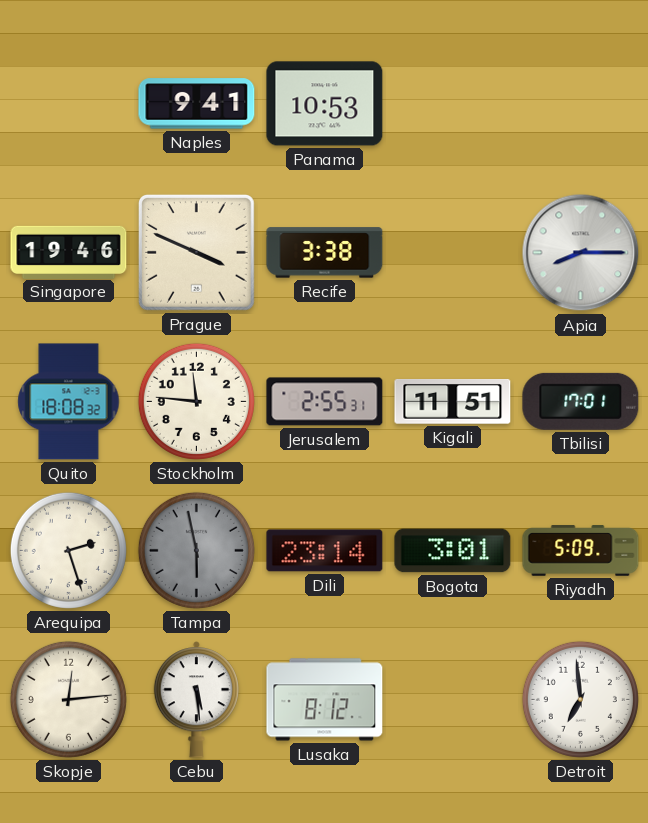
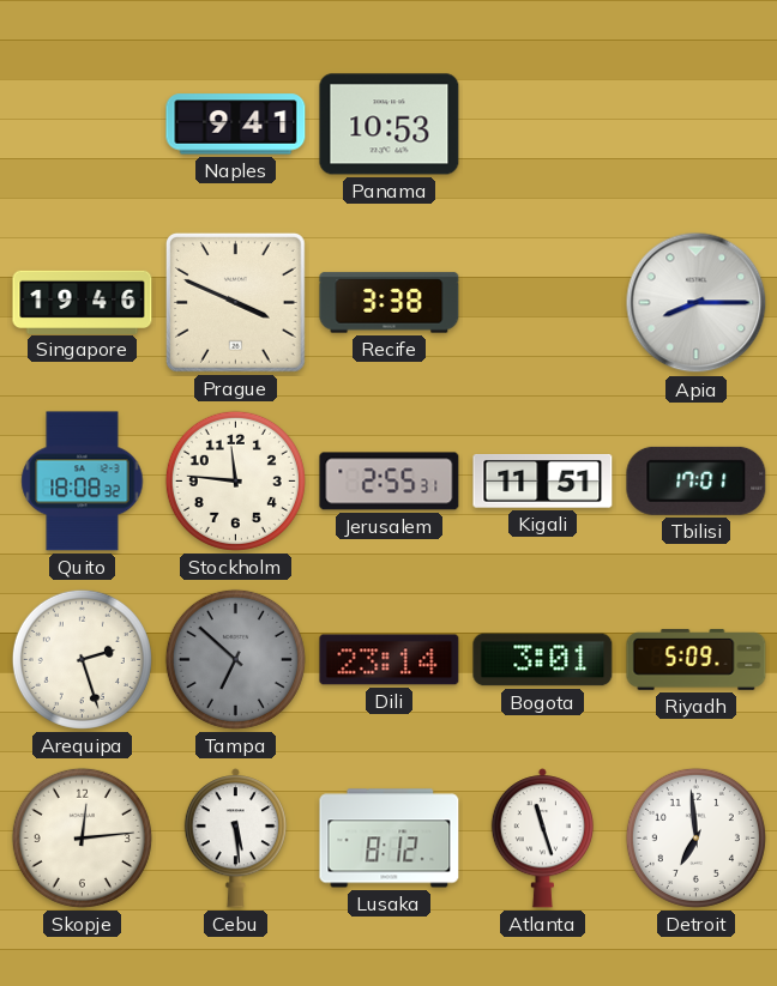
Tampa: 5:58 -> 6:52 (235, 659)
Atlanta: none -> 11:27 (542, 839)
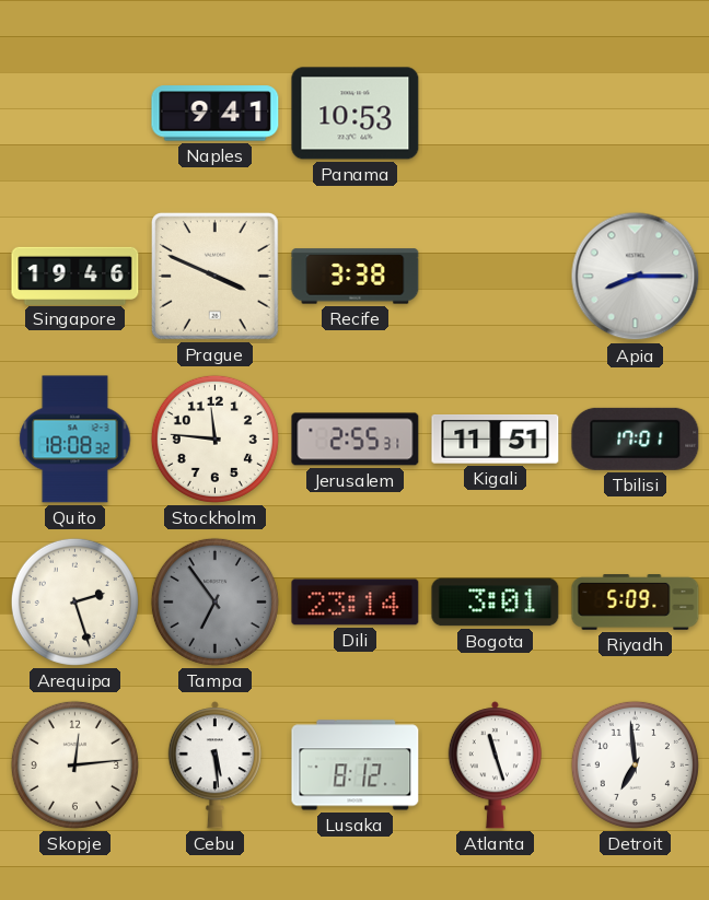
Tampa: 6:52 -> 6:54 (214, 601)
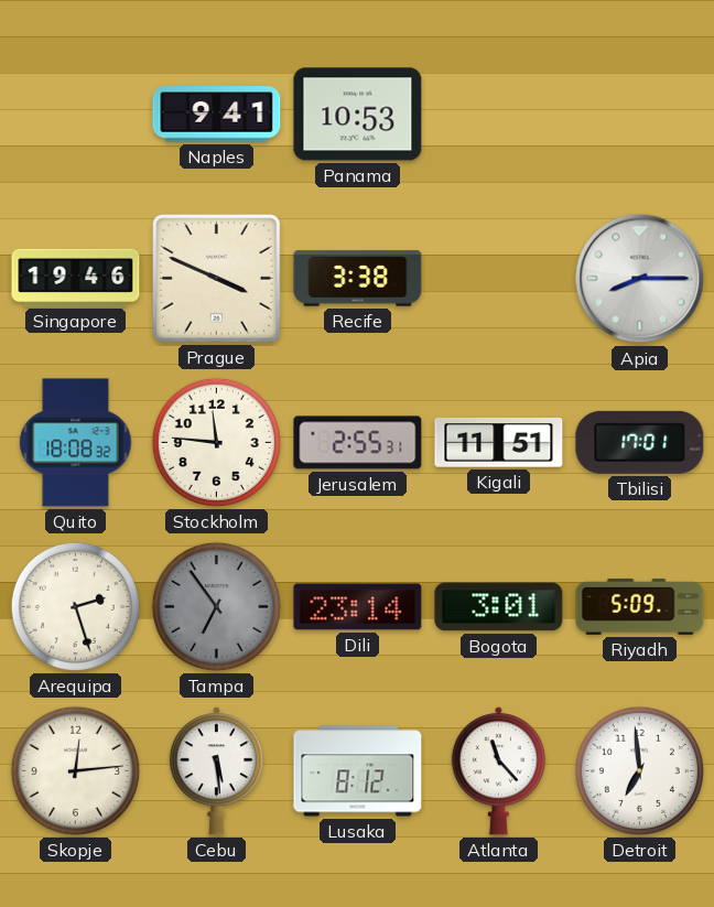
Atlanta: 11:27 -> 11:23 (498, 771)
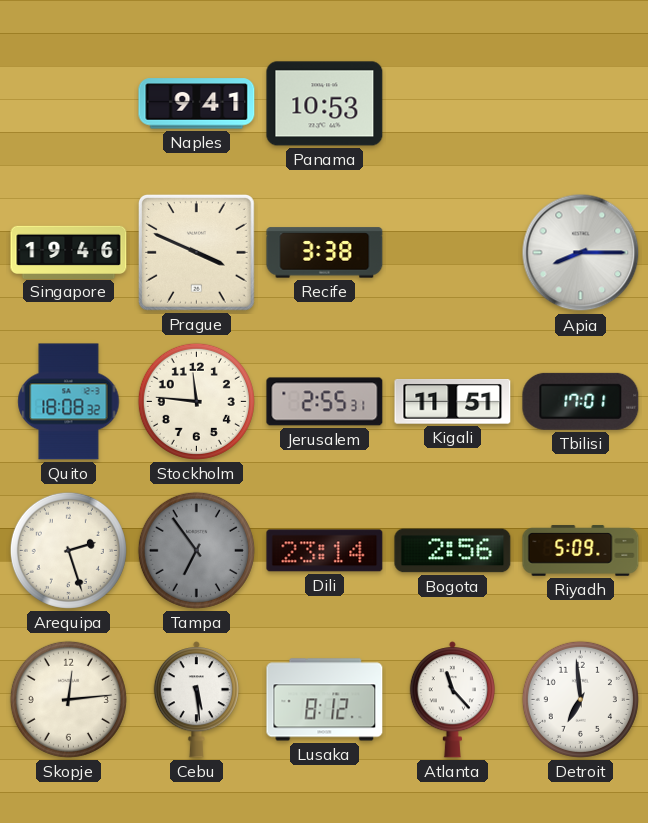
Bogota: 3:01 -> 2:56 (453, 551)
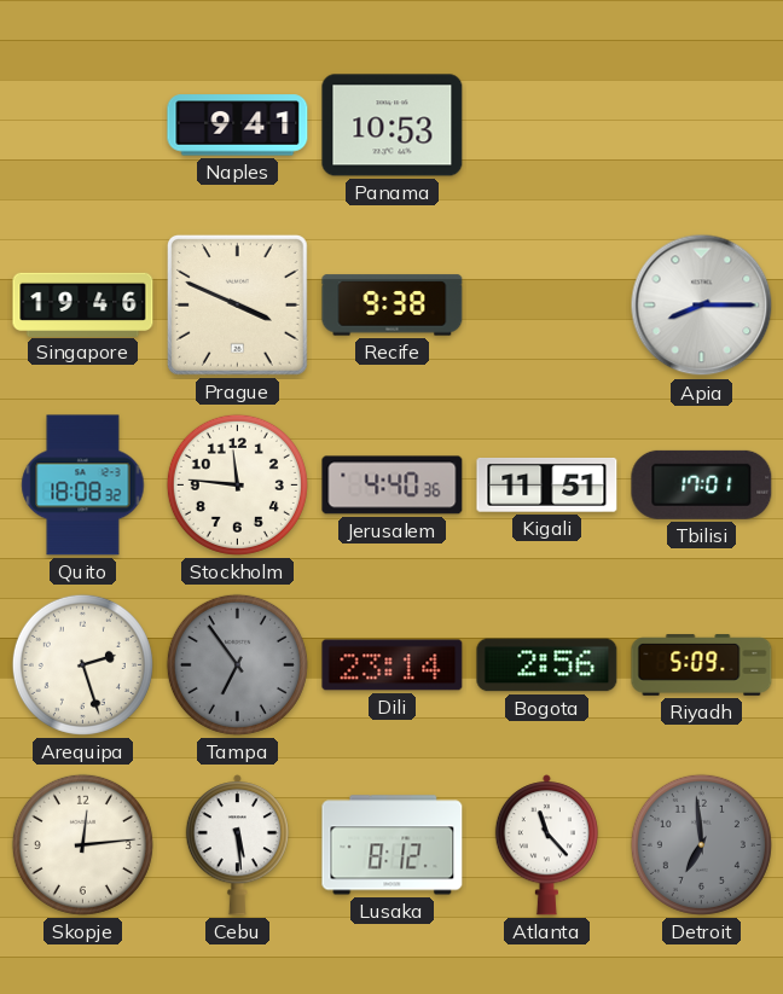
Recife: 3:38 -> 9:38 (393, 306)
Jerusalem: 2:55 -> 4:40 (393, 486)
Detroit dial: white -> grey (701, 844)
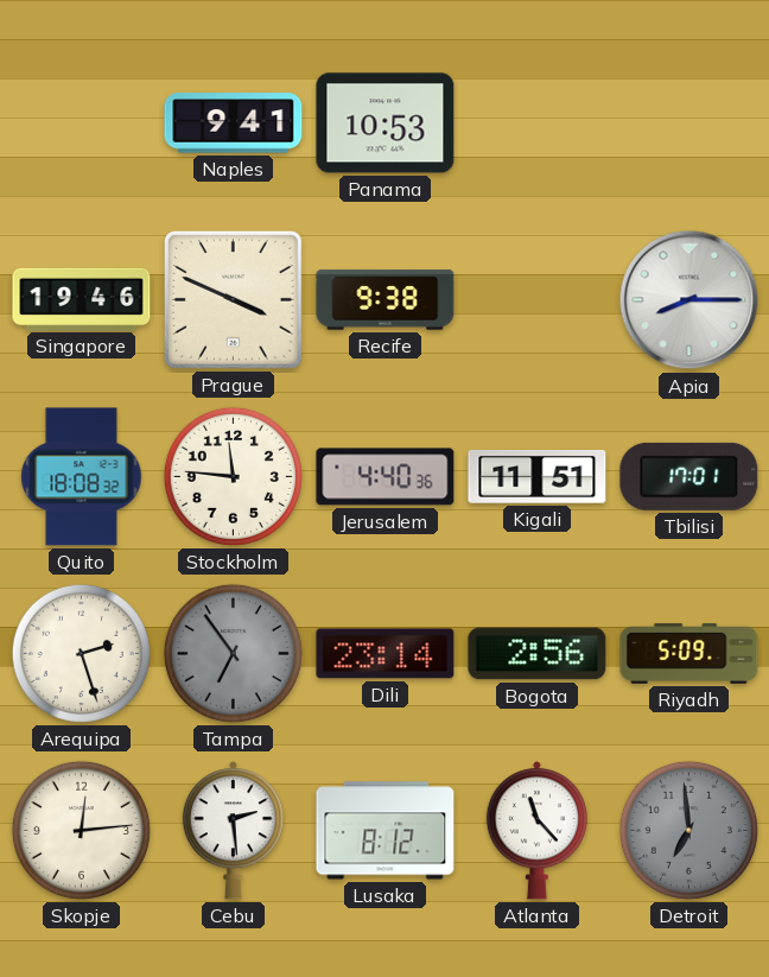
Cebu: 5:29 -> 2:29 (233, 831)
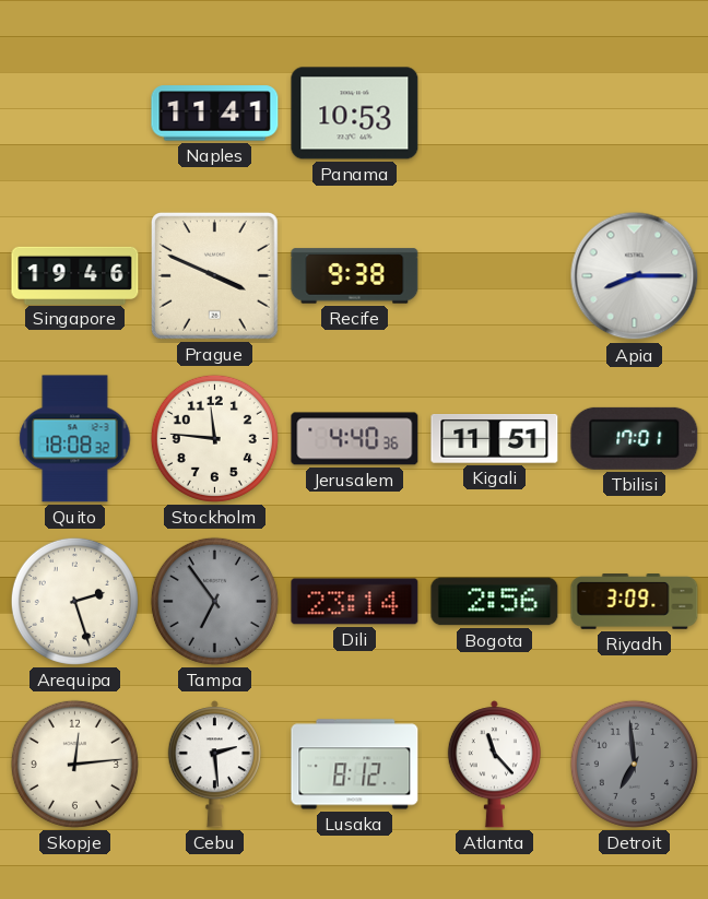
Naples: 9:41 -> 11:41 (215, 114)
Riyadh: 5:09 -> 3:09 (635, 602)
